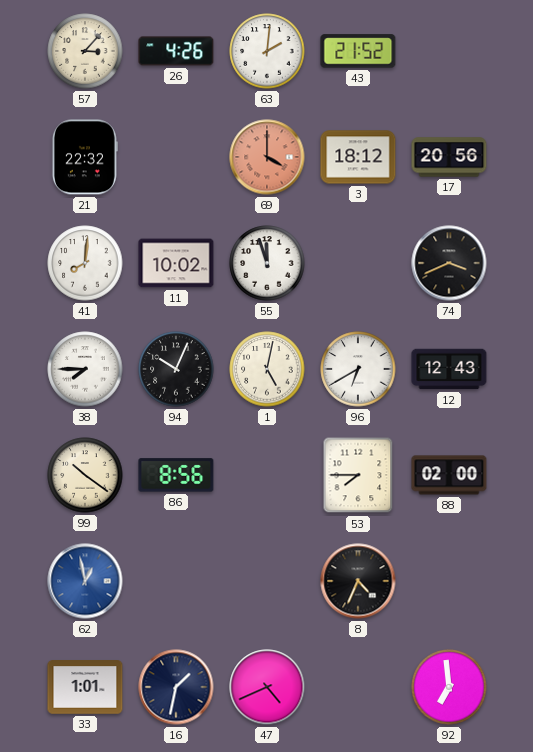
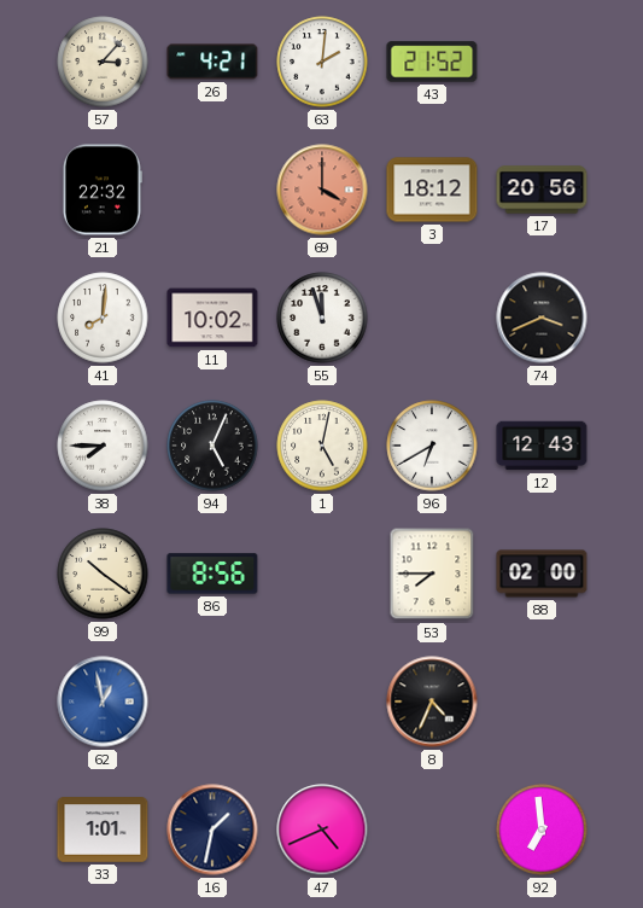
26: 4:26 -> 4:21 (212, 62)
94: 10:04 -> 5:04 (212, 446)
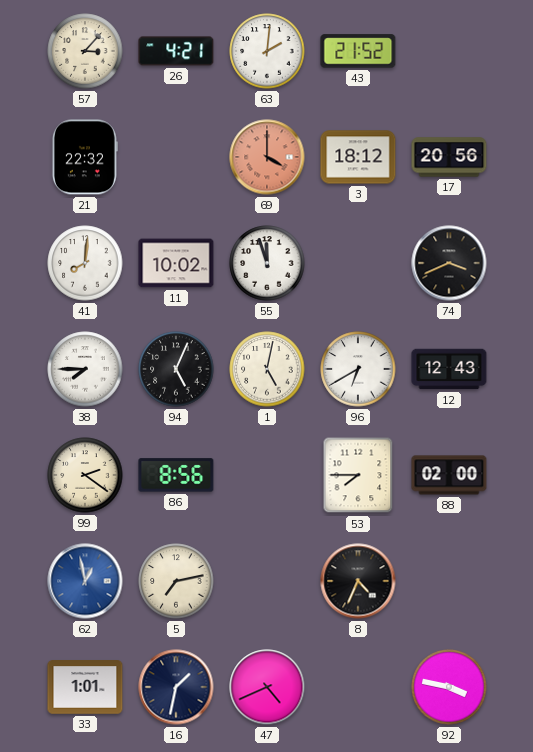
99: 10:21 -> 2:21 (85, 475)
5: none -> 7:13 (176, 581)
92: 6:59 -> 3:47 (449, 687)
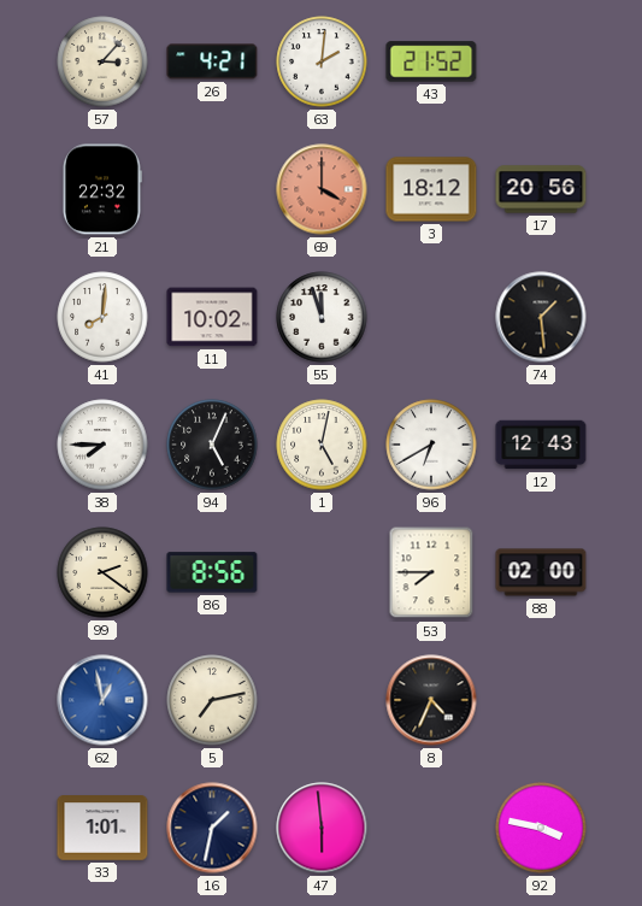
74: 3:41 -> 1:29 (541, 317)
47: 4:41 -> 5:59 (322, 828)
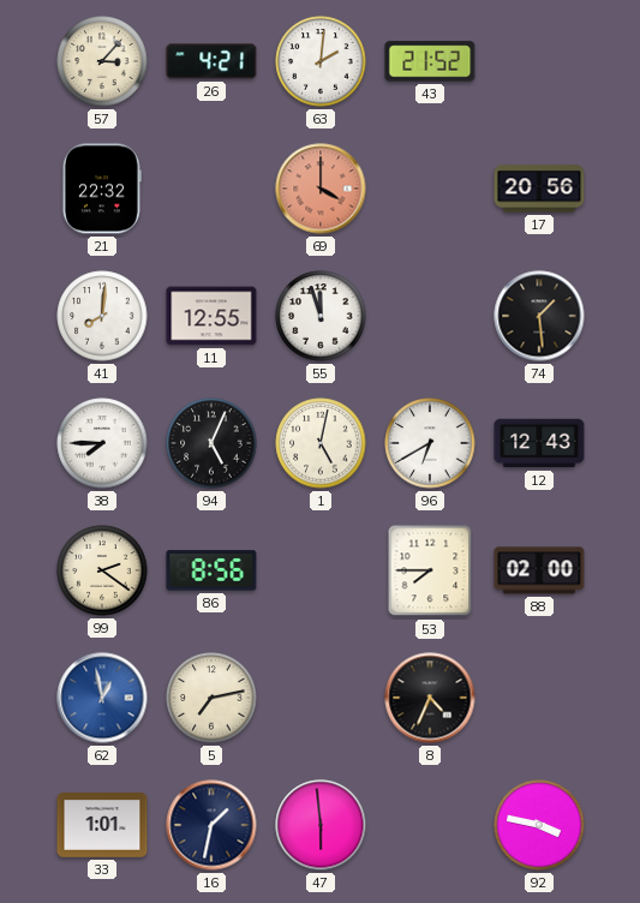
3: 18:12 -> none (431, 189)
11: 10:02 -> 12:55 (211, 316)
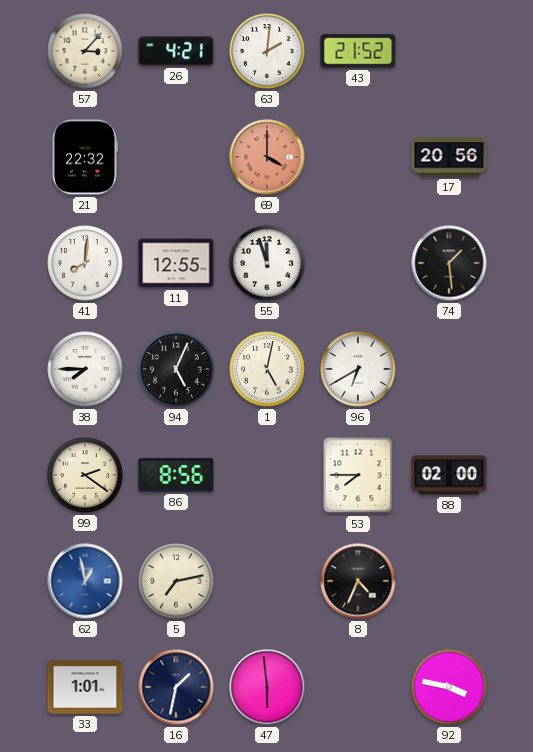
12: 12:43 -> none (539, 443)
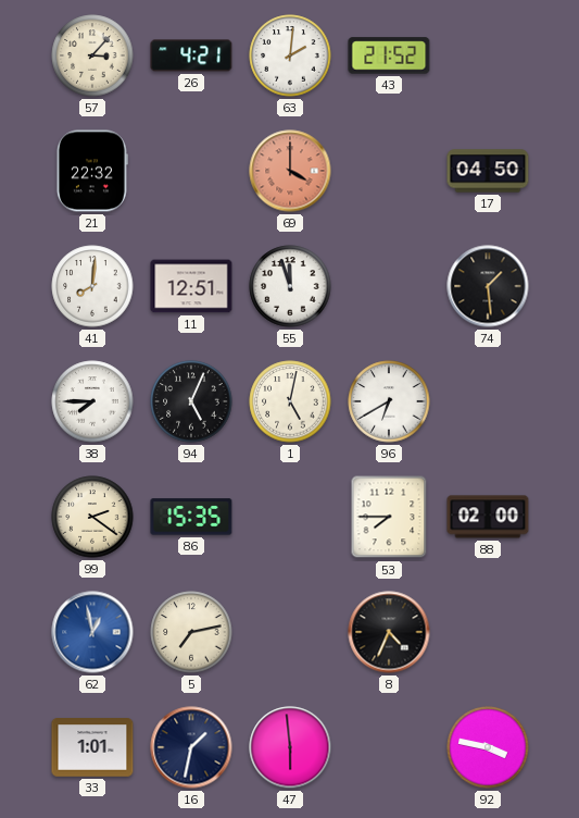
17: 20:56 -> 04:50 (488, 171)
11: 12:55 -> 12:51 (191, 286)
86: 8:56 -> 15:35 (191, 517)
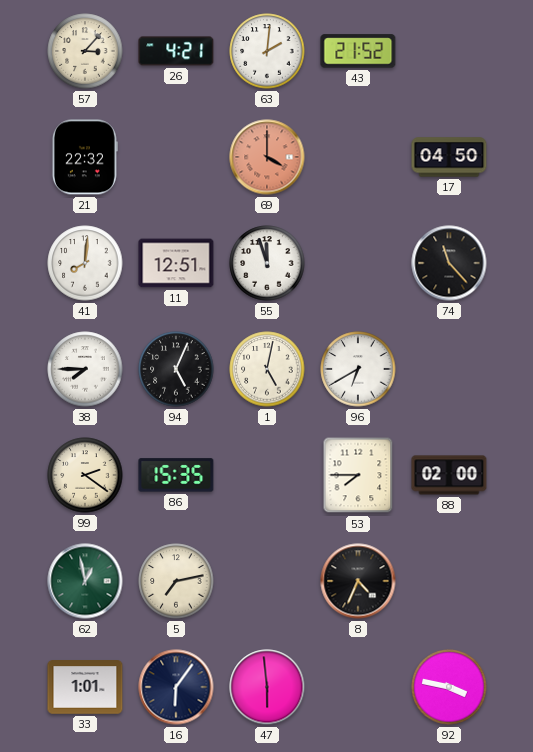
74: 1:29 -> 11:23 (449, 263)
62 dial: blue -> green (85, 581)
16: 1:32 -> 6:06 (176, 687)
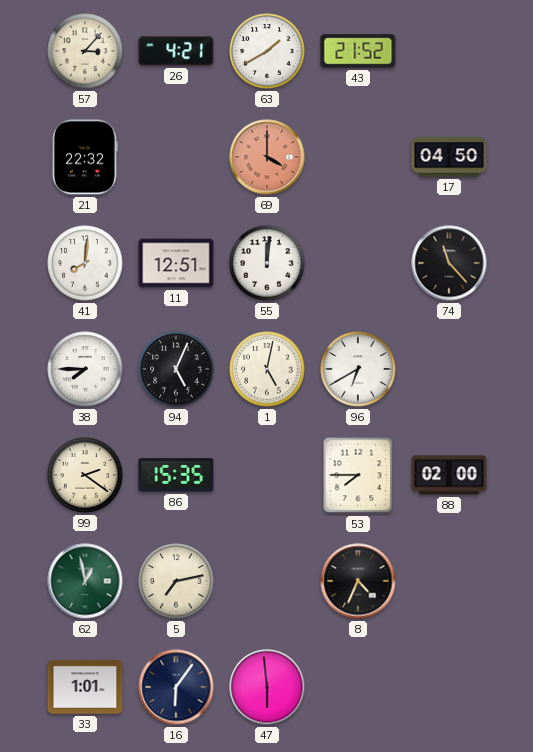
63: 2:01 -> 1:40 (267, 51)
55: 11:57 -> 12:01 (267, 263)
92: 3:47 -> none (449, 687)
